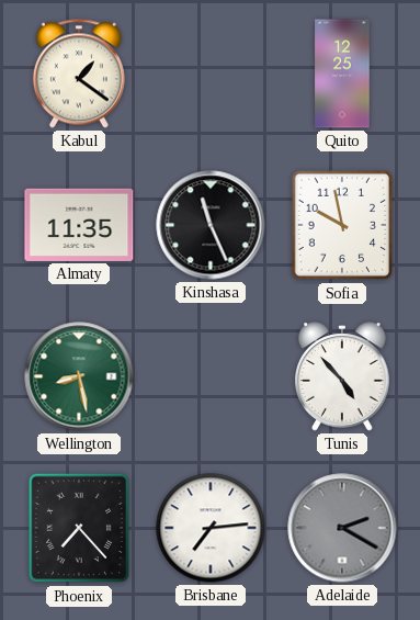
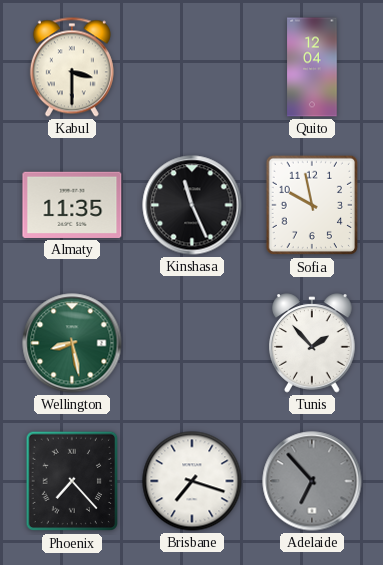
Kabul: 1:21 -> 3:30 (72, 67)
Quito: 12:25 -> 12:04 (312, 67)
Tunis: 4:53 -> 1:53 (312, 343)
Brisbane: 7:14 -> 7:18 (192, 481)
Adelaide: 2:20 -> 6:53 (312, 481)
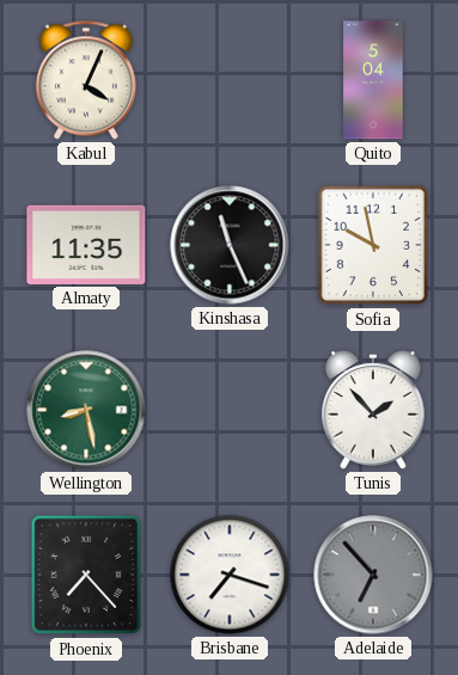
Kabul: 3:30 -> 4:04 (86, 80)
Quito: 12:04 -> 5:04 (373, 80)
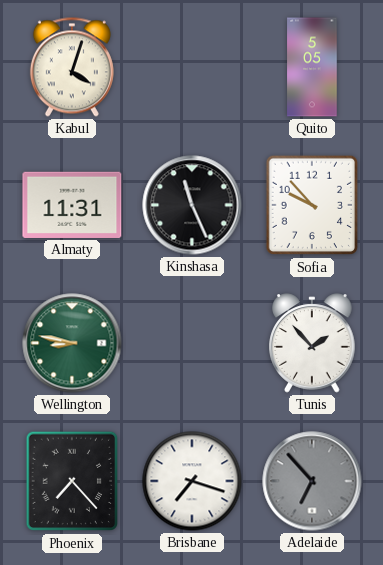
Kabul: 4:04 -> 4:03 (72, 67)
Quito: 5:04 -> 5:05 (312, 67)
Almaty: 11:35 -> 11:31 (72, 205)
Sofia: 9:58 -> 9:53 (311, 205)
Wellington: 8:28 -> 8:47 (72, 343)
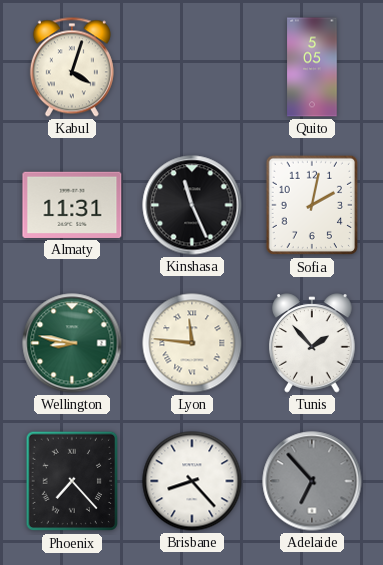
Sofia: 9:53 -> 2:02 (311, 205)
Lyon: none -> 11:46 (192, 343)
Brisbane: 7:18 -> 8:23 (192, 481)
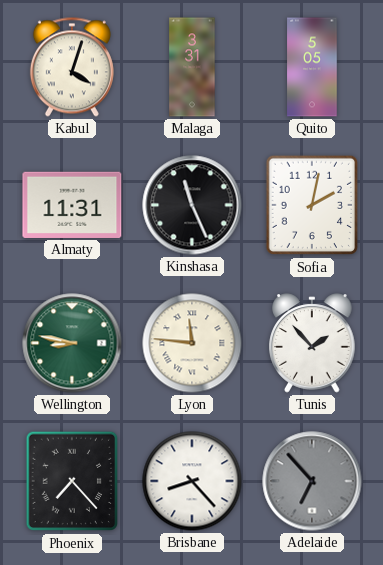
Malaga: none -> 3:31 (192, 67)
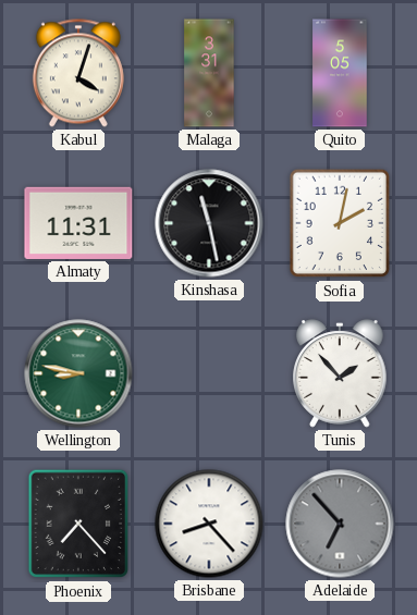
Kinshasa: 11:26 -> 11:28 (209, 223)
Lyon: 11:46 -> none (192, 343)
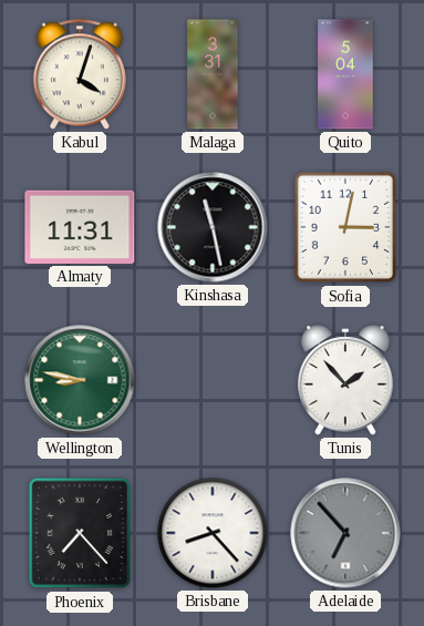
Quito: 5:05 -> 5:04 (345, 74)
Sofia: 2:02 -> 3:02 (344, 227)
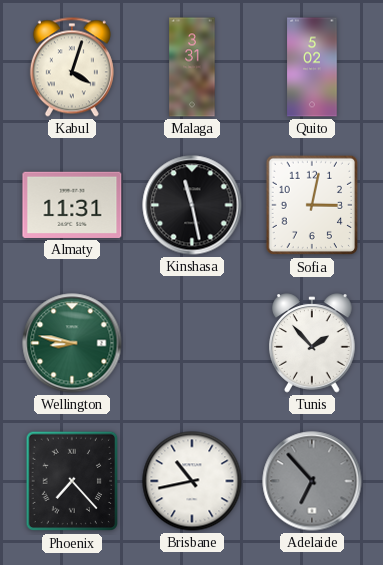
Quito: 5:04 -> 5:02 (312, 67)
Brisbane: 8:23 -> 10:43 (192, 481)
